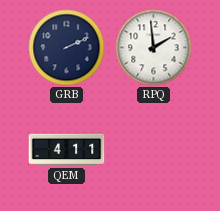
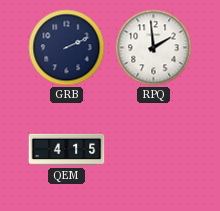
QEM: 4:11 -> 4:15 (67, 150)
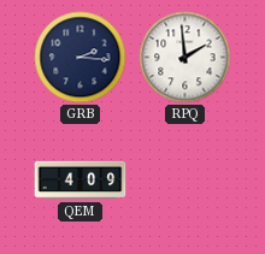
GRB: 2:11 -> 2:16 (81, 58)
QEM: 4:15 -> 4:09 (81, 181)
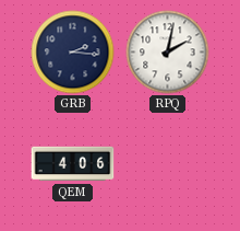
RPQ: 1:59 -> 2:02 (168, 53)
QEM: 4:09 -> 4:06 (73, 164)
